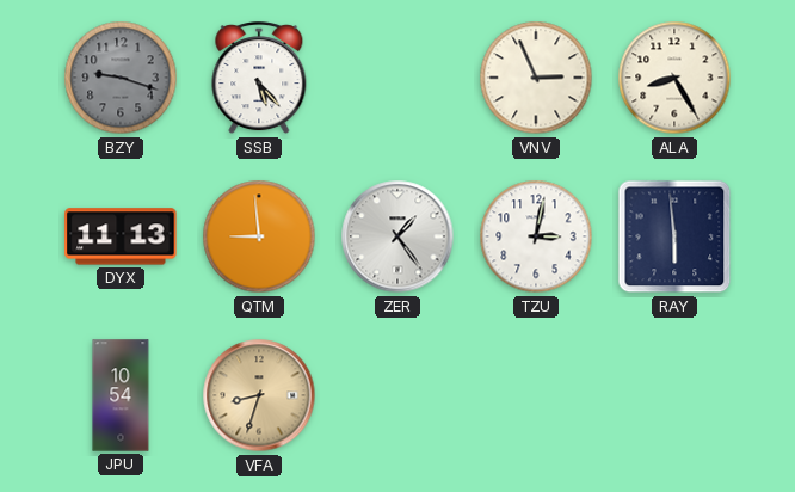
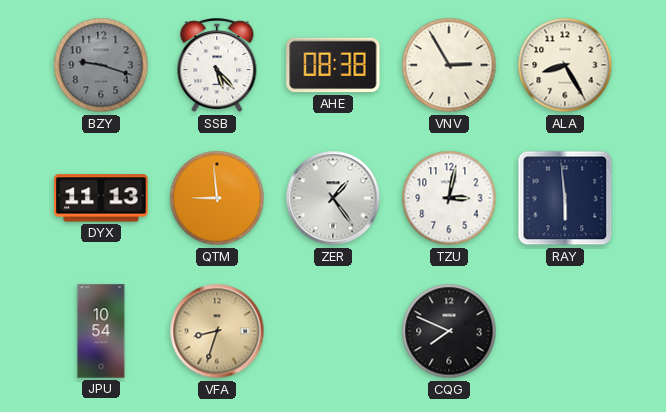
AHE: none -> 08:38 (333, 65)
VNV: 2:56 -> 2:55 (449, 65)
CQG: none -> 7:49 (449, 331)
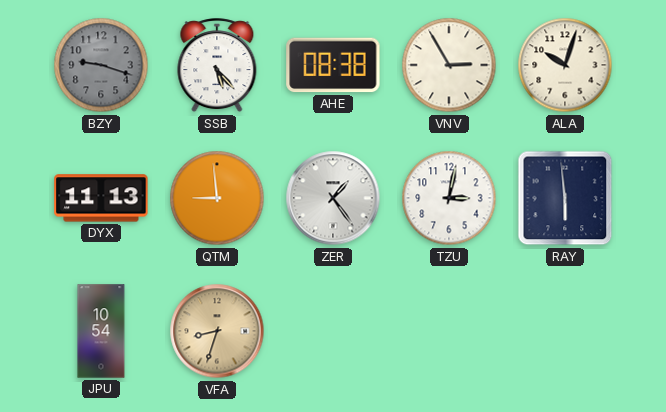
ALA: 8:25 -> 10:03 (565, 65)
CQG: 7:49 -> none (449, 331)
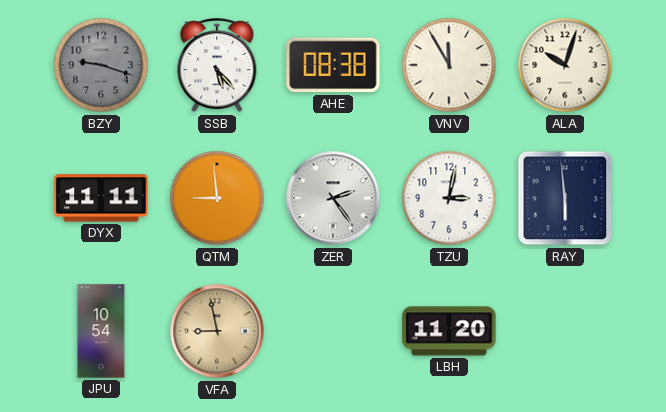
VNV: 2:55 -> 11:55 (449, 65)
DYX: 11:13 -> 11:11 (101, 198)
ZER: 1:24 -> 2:24 (333, 198)
VFA: 8:33 -> 8:58 (217, 331)
LBH: none -> 11:20 (449, 331)
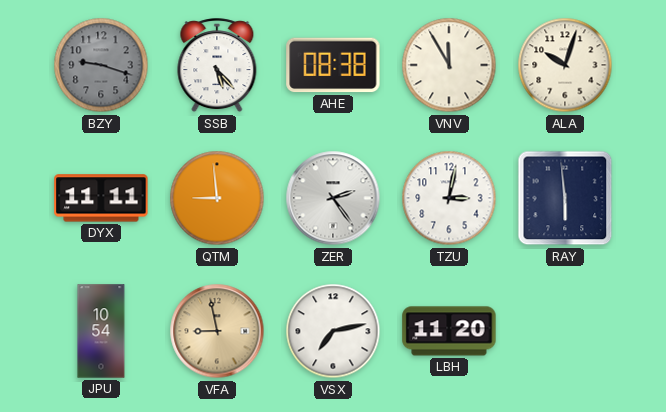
VSX: none -> 7:13 (333, 331)
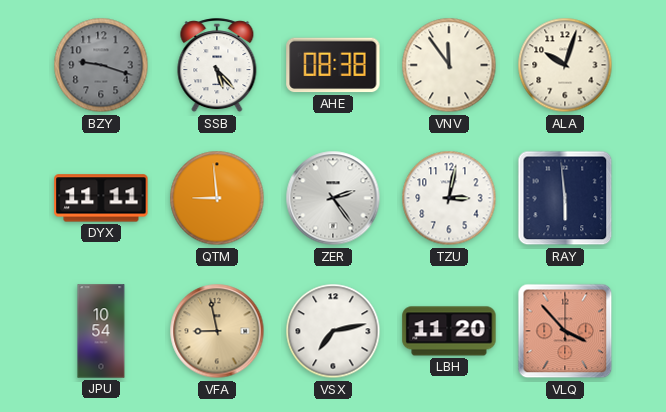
VNV: 11:55 -> 11:54 (449, 65)
VLQ: none -> 3:53 (565, 331)
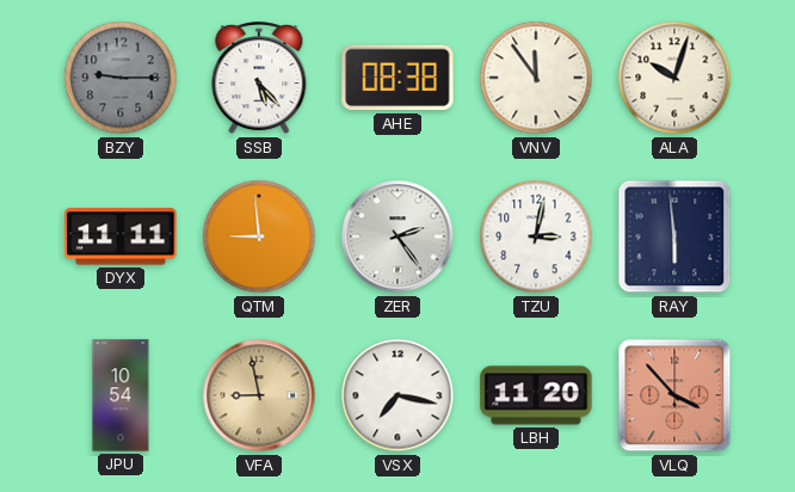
BZY: 9:18 -> 9:15 (121, 78)
VSX: 7:13 -> 7:17 (397, 395)
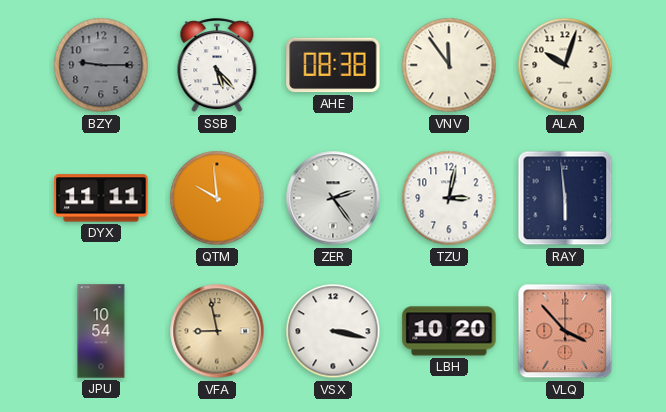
QTM: 8:59 -> 9:59 (217, 198)
VSX: 7:17 -> 3:17 (333, 331)
LBH: 11:20 -> 10:20 (449, 331)
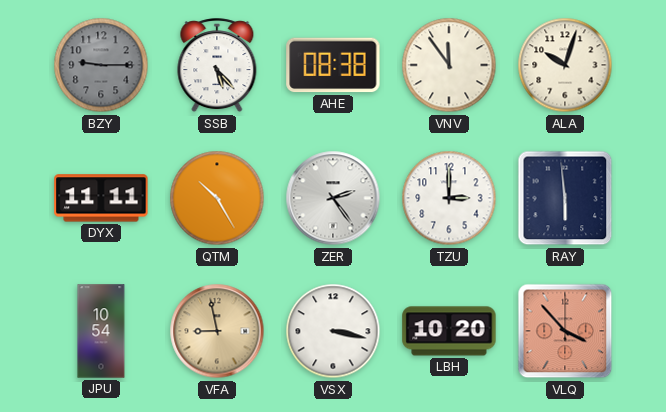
QTM: 9:59 -> 10:25 (217, 198)
TZU: 3:02 -> 3:00 (449, 198)
